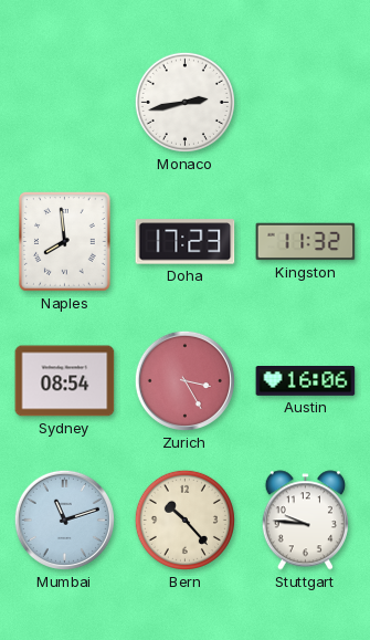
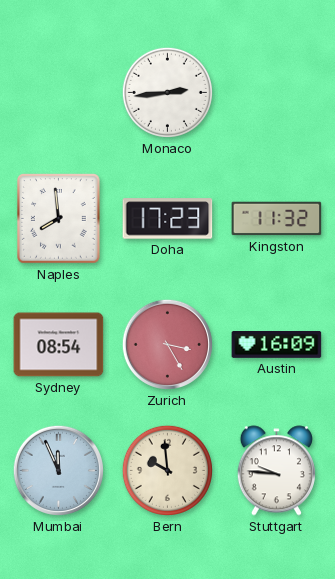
Monaco: 2:43 -> 2:44 (167, 92)
Austin: 16:06 -> 16:09 (277, 345)
Mumbai: 11:12 -> 11:56 (58, 470)
Bern: 10:23 -> 9:59 (167, 470)
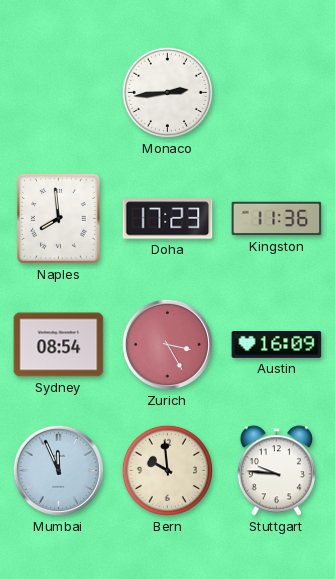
Kingston: 11:32 -> 11:36 (277, 219)
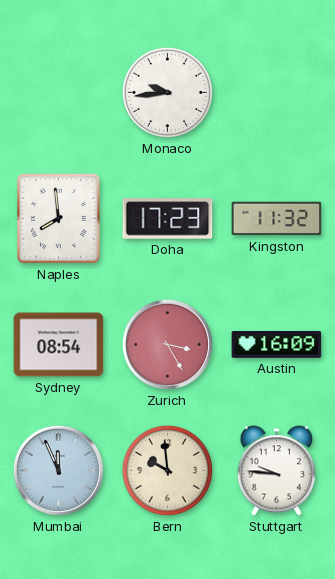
Monaco: 2:44 -> 9:44 (167, 92)
Kingston: 11:36 -> 11:32 (277, 219)
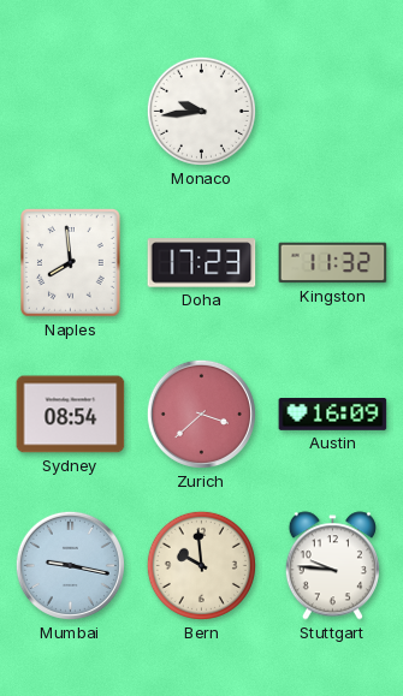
Zurich: 3:25 -> 3:38 (201, 414)
Mumbai: 11:56 -> 9:17 (70, 565)
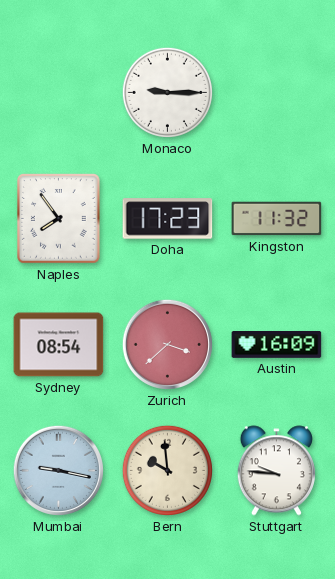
Monaco: 9:44 -> 9:15 (167, 92)
Naples: 7:59 -> 7:54 (59, 219)
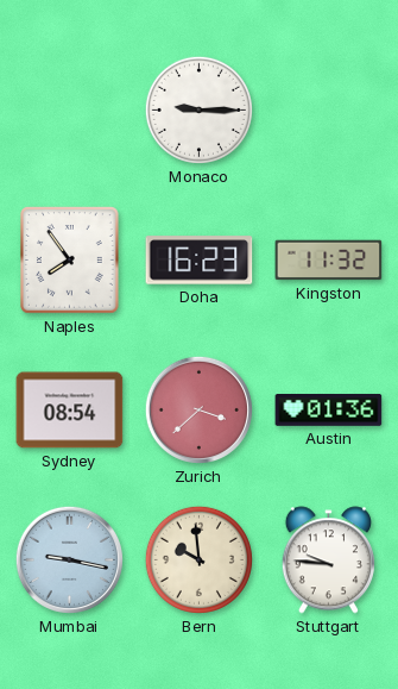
Doha: 17:23 -> 16:23 (200, 261)
Austin: 16:09 -> 01:36 (329, 411)
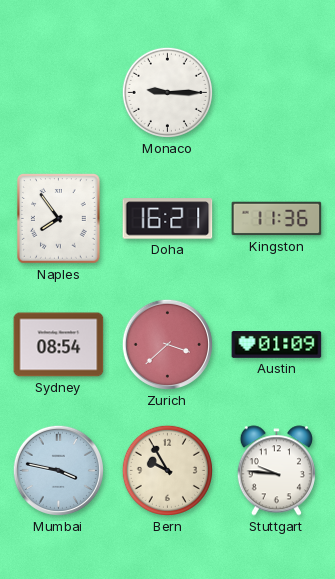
Doha: 16:23 -> 16:21 (168, 219)
Kingston: 11:32 -> 11:36 (277, 219)
Austin: 01:36 -> 01:09 (277, 345)
Mumbai: 9:17 -> 3:47 (58, 470)
Bern: 9:59 -> 9:55 (167, 470)
